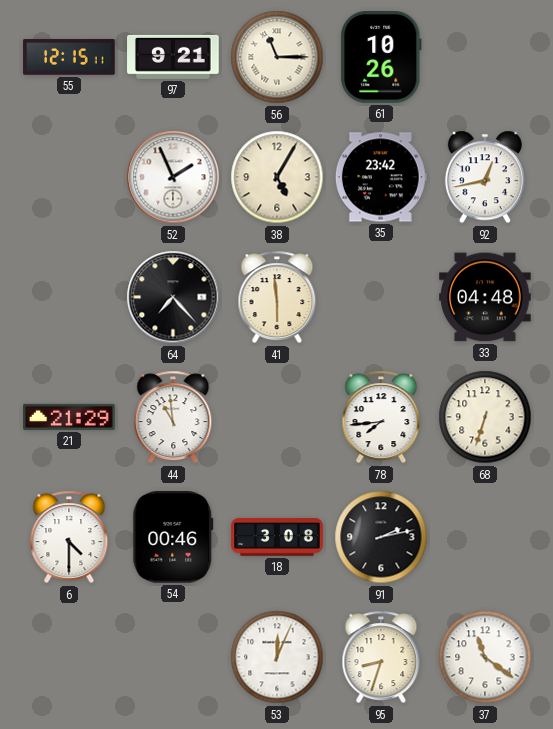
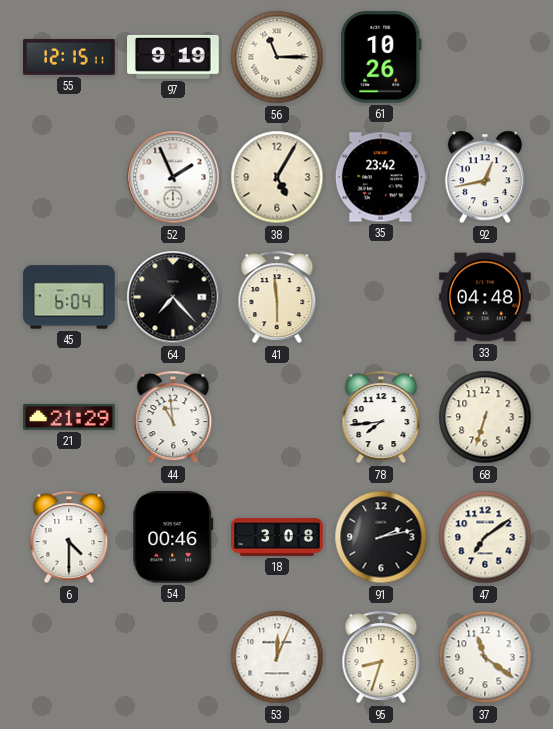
97: 9:21 -> 9:19 (173, 57)
45: none -> 6:04 (69, 297)
47: none -> 7:09 (485, 537)
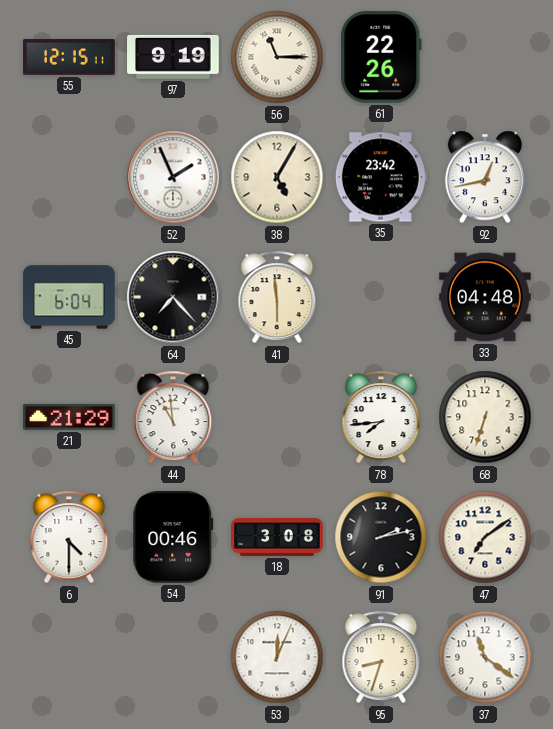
61: 10:26 -> 22:26 (381, 57)
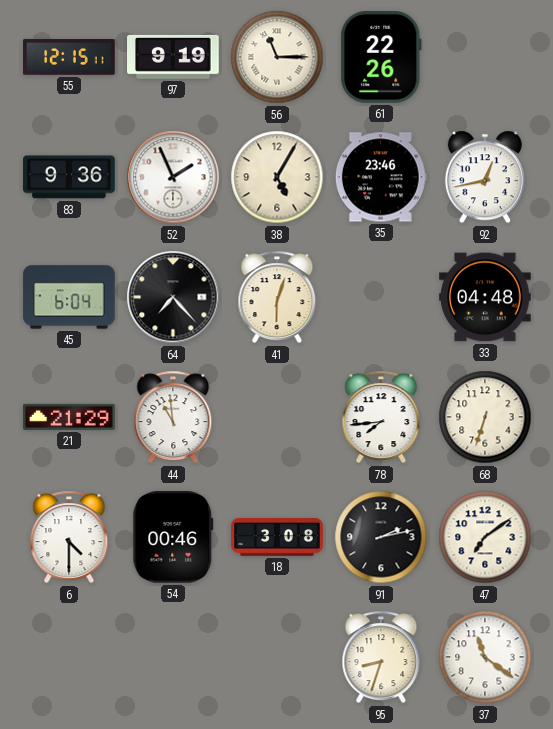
83: none -> 9:36 (69, 177)
35: 23:42 -> 23:46 (381, 177)
41: 5:59 -> 6:03 (277, 297)
53: 12:04 -> none (277, 657)
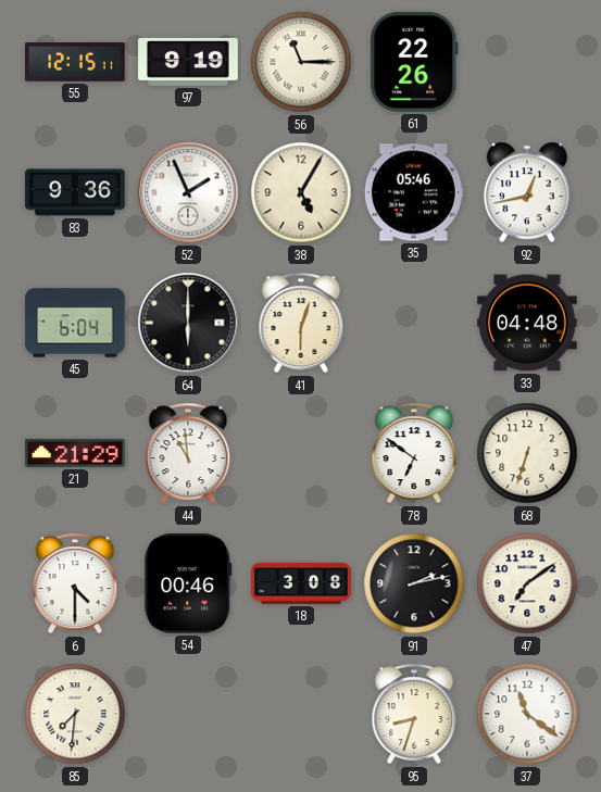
35: 23:46 -> 05:46 (414, 192)
64: 7:23 -> 6:00 (188, 323)
78: 7:44 -> 6:51 (414, 453)
85: none -> 7:31 (75, 714)
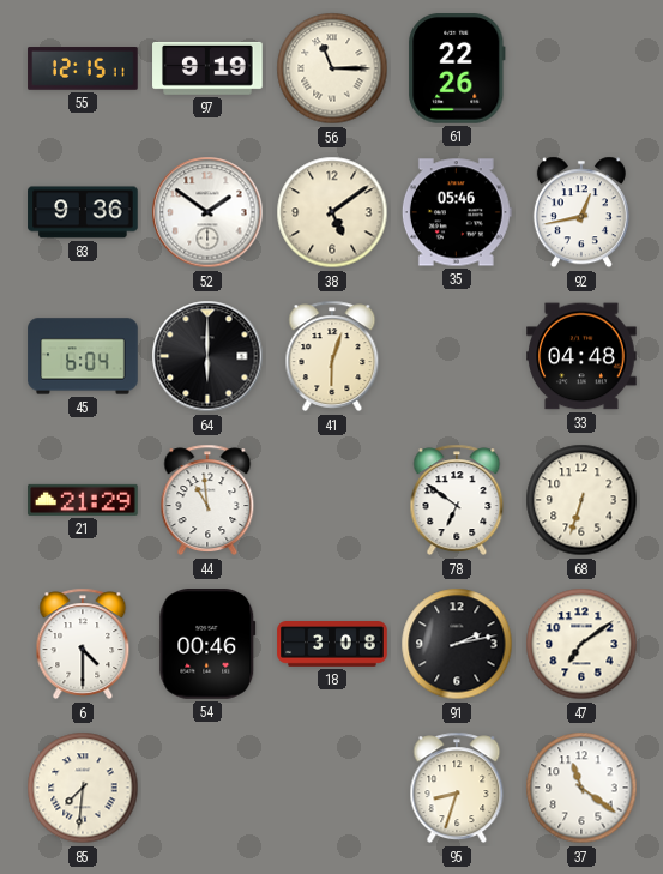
52: 1:56 -> 1:51 (207, 212)
38: 5:05 -> 5:09 (332, 212)
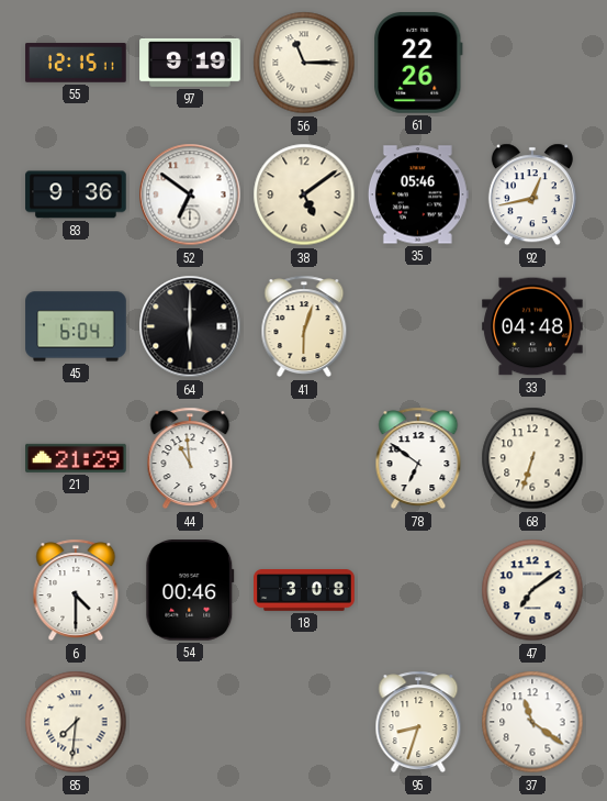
52: 1:51 -> 6:51 (190, 194)
91: 2:13 -> none (457, 644)
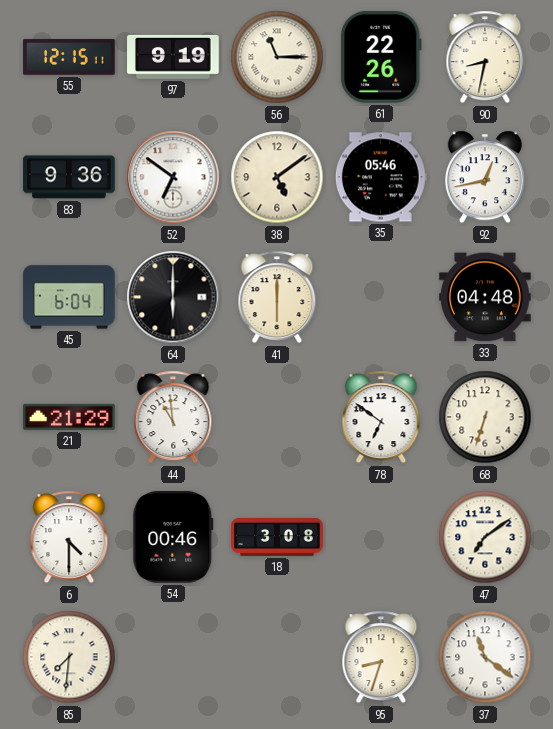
90: none -> 8:32 (485, 57)
41: 6:03 -> 6:00 (277, 297)
